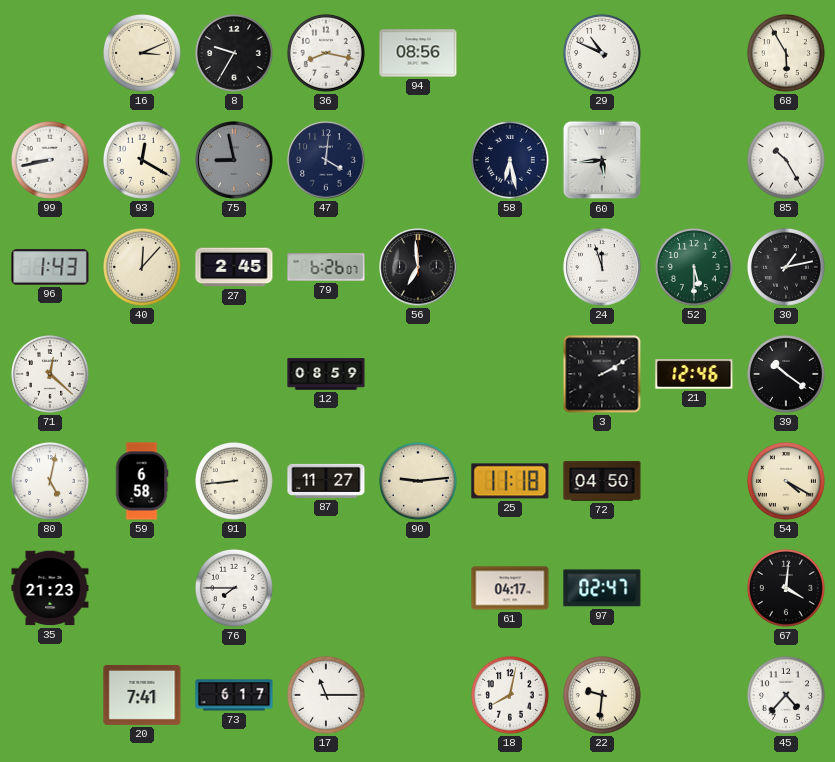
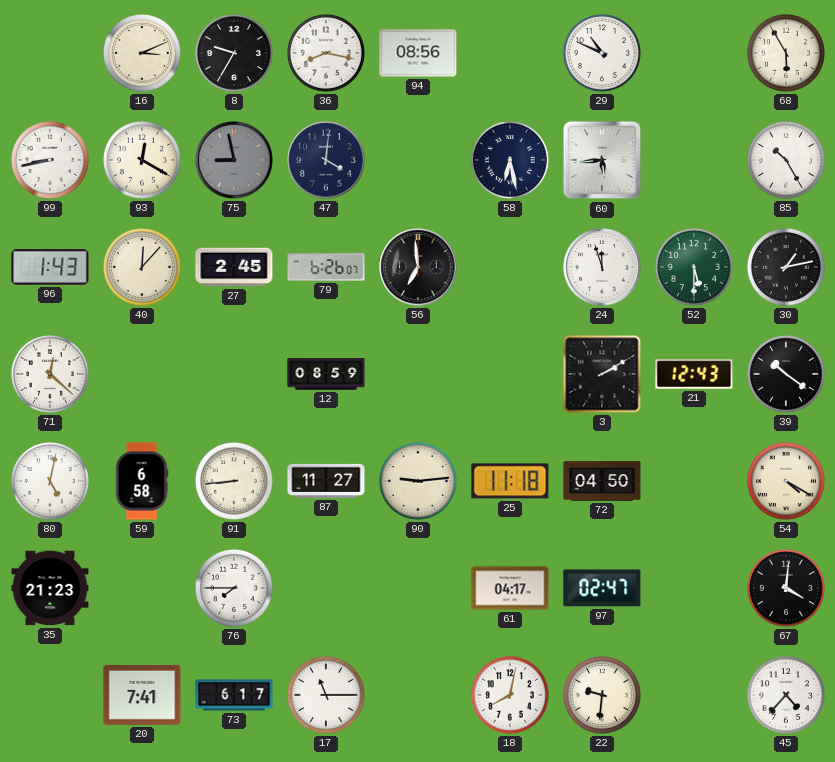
21: 12:46 -> 12:43 (694, 374)
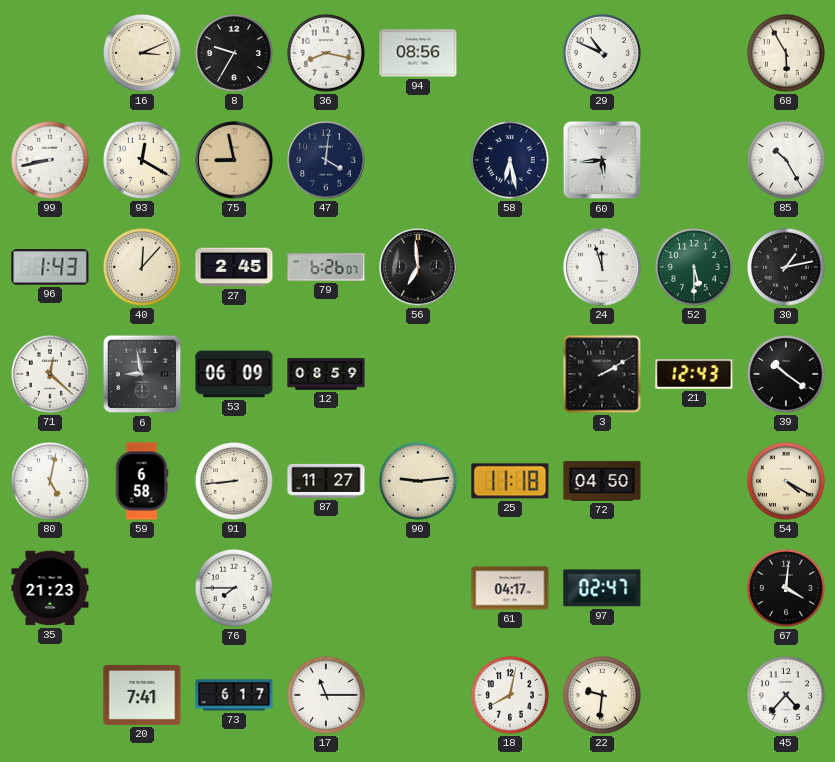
75 dial: grey -> champagne (234, 160)
6: none -> 8:58 (142, 374)
53: none -> 06:09 (234, 374)
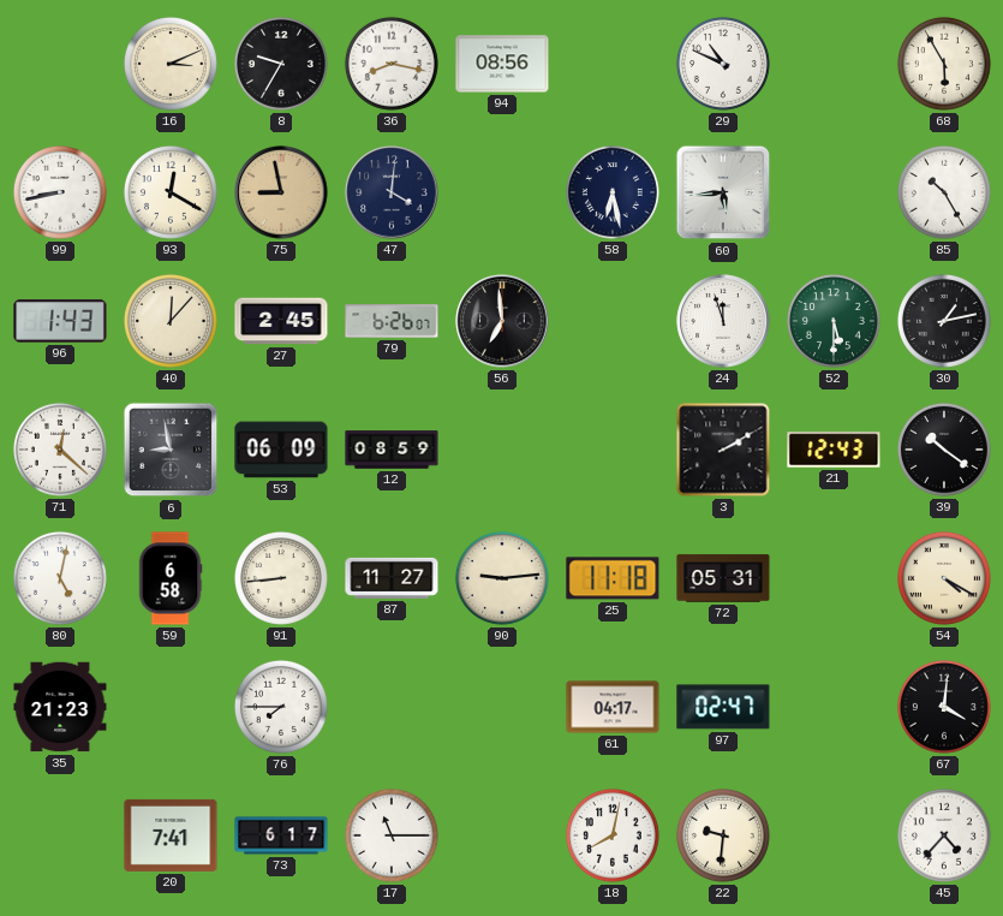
72: 04:50 -> 05:31 (723, 578)
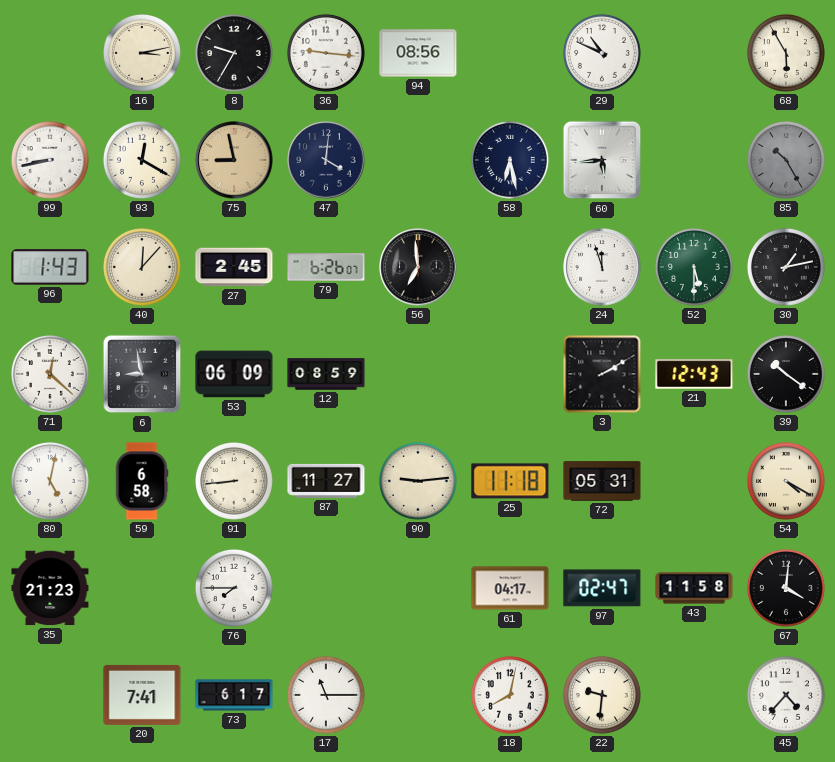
16: 3:11 -> 3:13 (142, 53)
36: 8:17 -> 9:16 (326, 53)
85 dial: white -> grey (786, 160)
43: none -> 11:58 (694, 588)
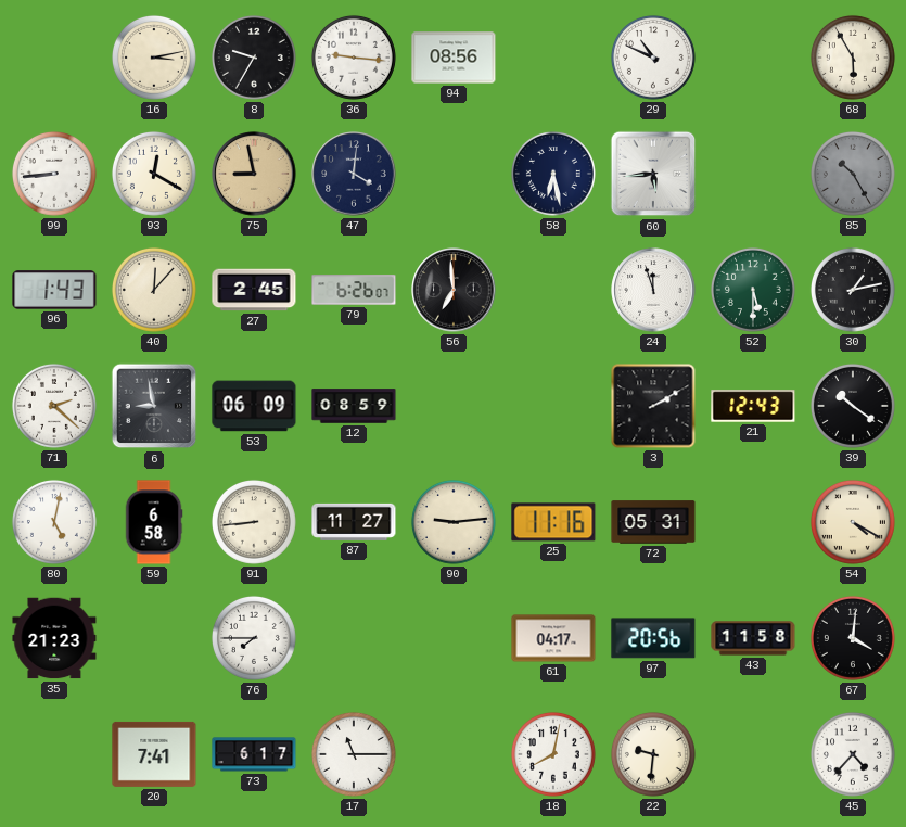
99: 8:43 -> 8:44 (54, 174)
71: 12:22 -> 2:22 (54, 406)
25: 11:18 -> 11:16 (553, 522)
97: 02:47 -> 20:56 (653, 638)
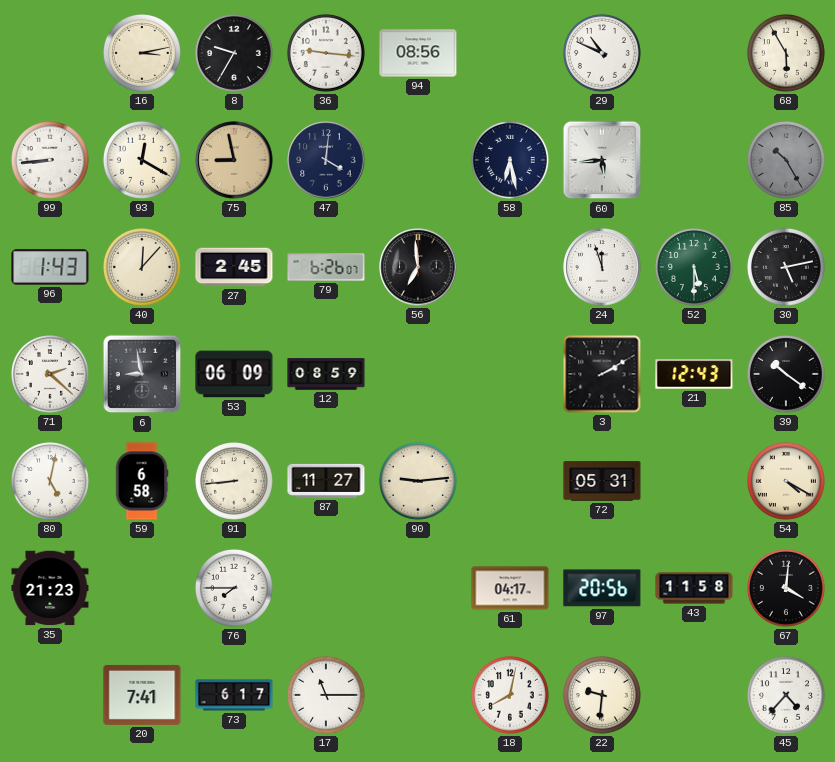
30: 1:13 -> 5:13 (786, 267)
25: 11:16 -> none (553, 522)
